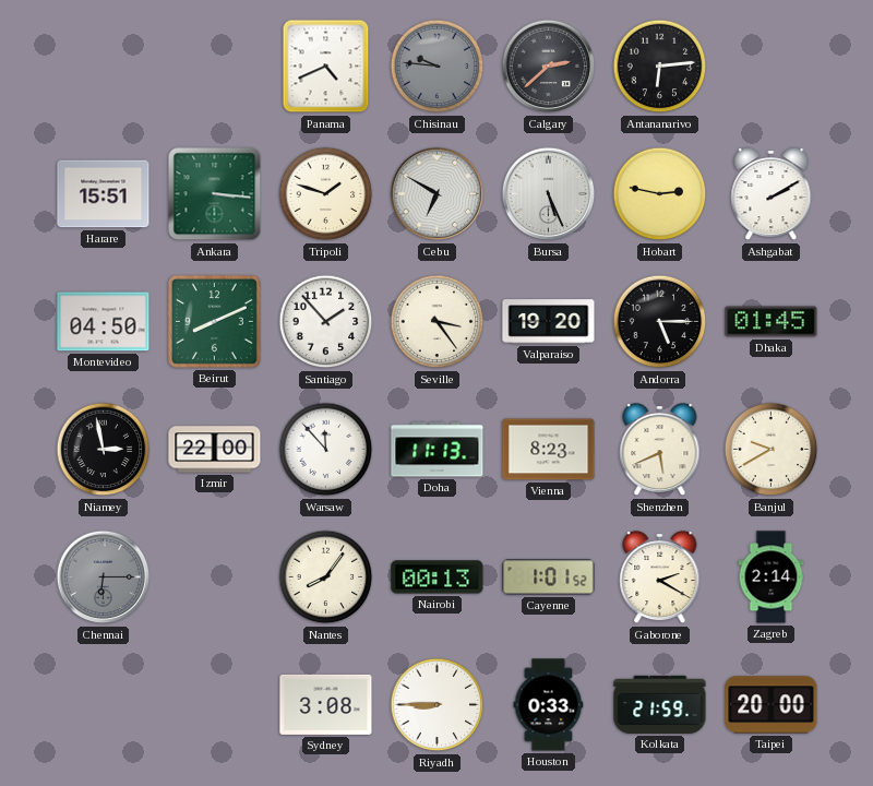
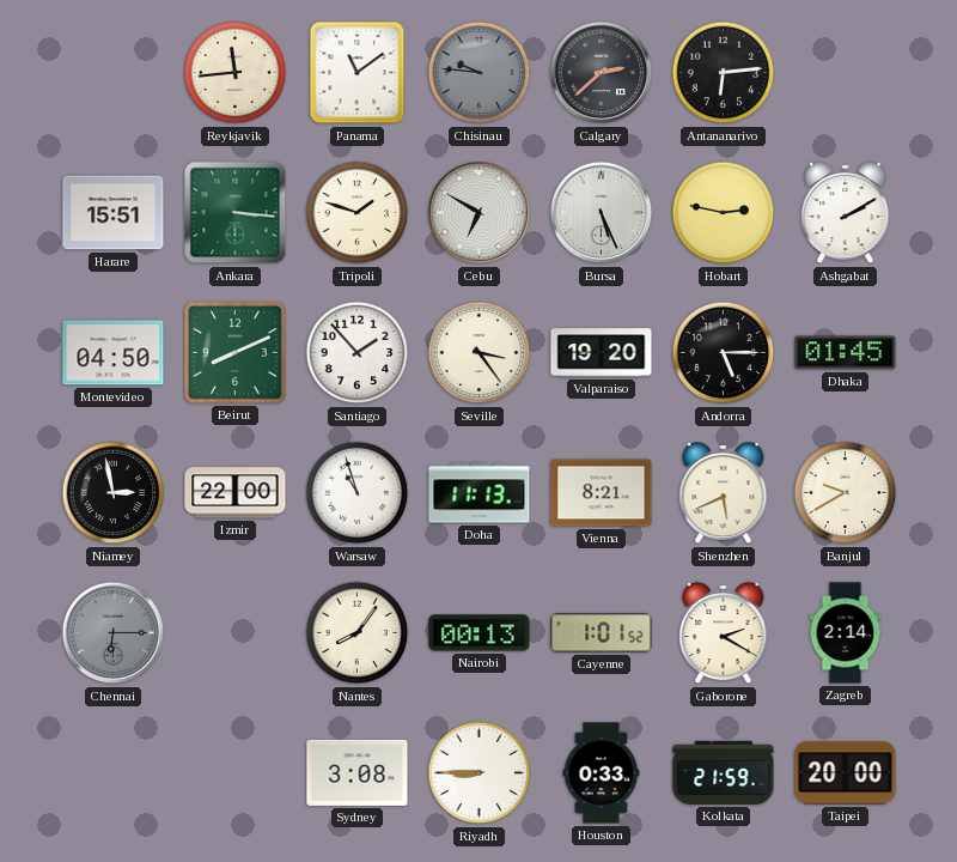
Reykjavik: none -> 11:44 (236, 73)
Panama: 4:41 -> 11:09 (358, 73)
Warsaw: 11:53 -> 10:57 (358, 493)
Vienna: 8:23 -> 8:21 (602, 493)
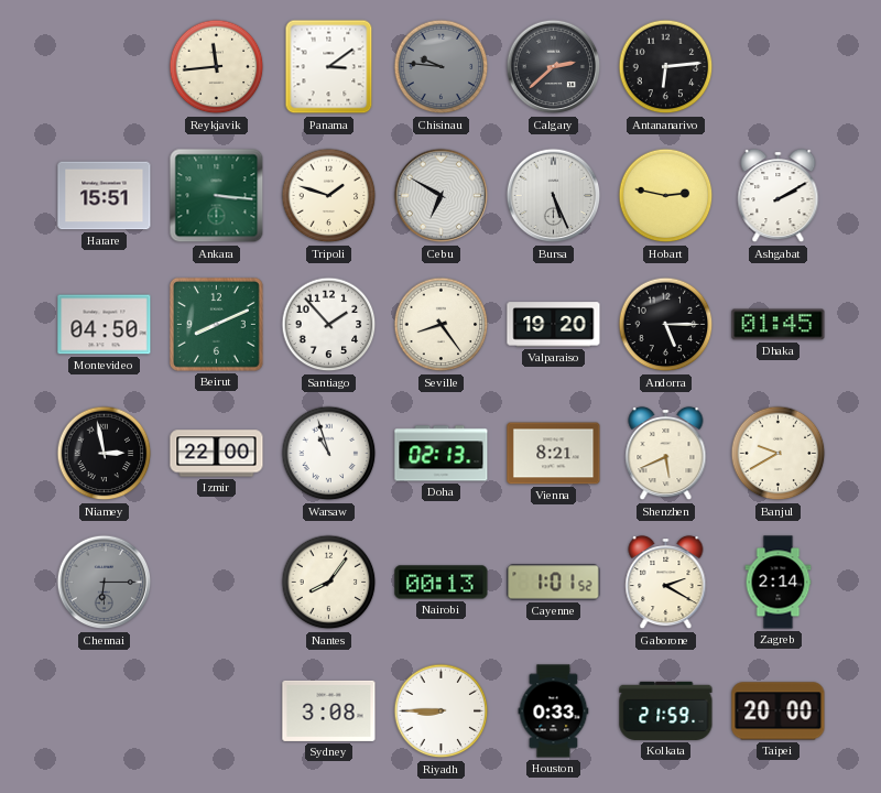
Panama: 11:09 -> 3:09 (329, 67)
Seville: 3:24 -> 8:24 (442, 325)
Doha: 11:13 -> 02:13 (442, 454)
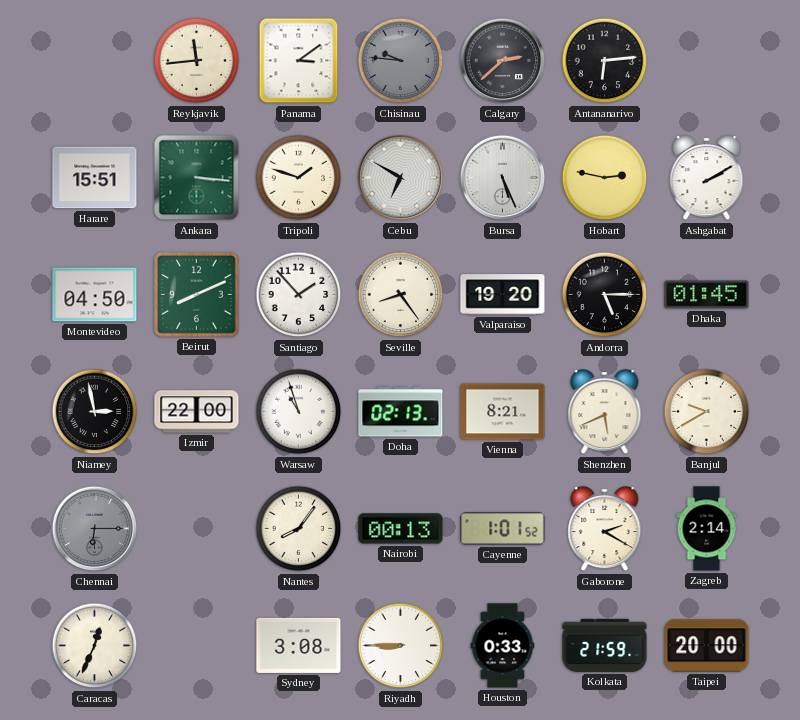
Caracas: none -> 12:34 (95, 646)
